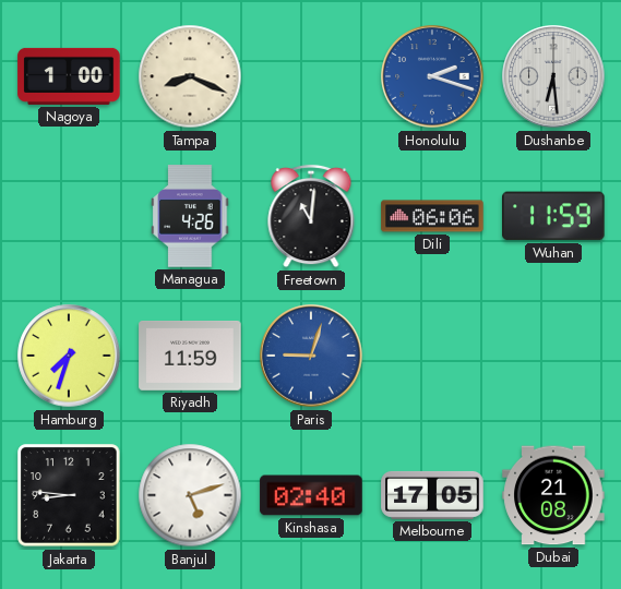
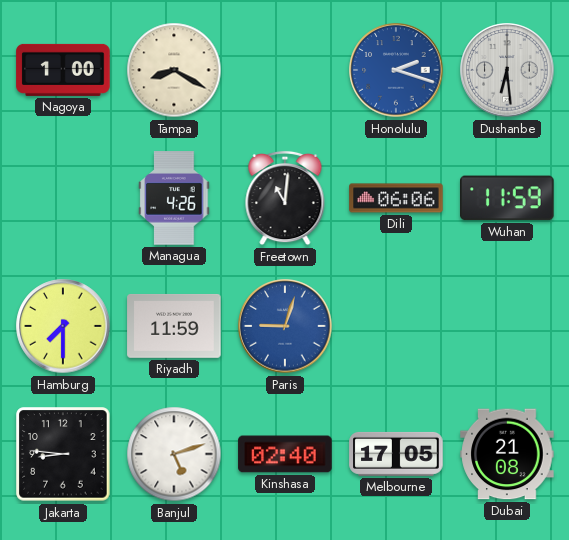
Tampa: 8:19 -> 8:20 (174, 70)
Hamburg: 7:33 -> 7:30 (63, 326)
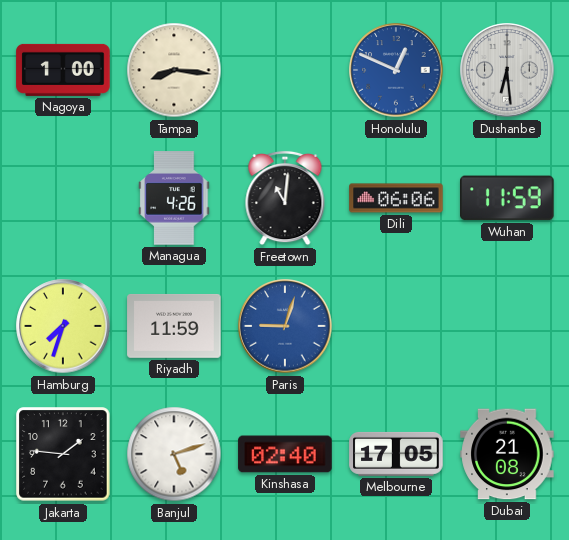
Tampa: 8:20 -> 8:16 (174, 70)
Honolulu: 2:18 -> 12:49 (396, 70)
Hamburg: 7:30 -> 7:33 (63, 326)
Jakarta: 8:46 -> 1:46 (63, 454)
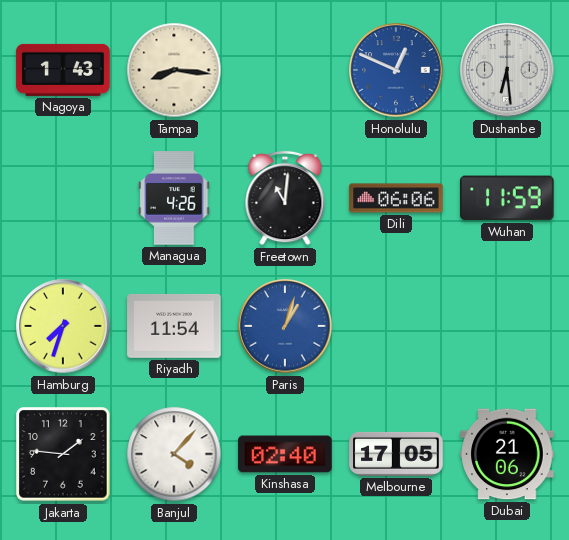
Nagoya: 1:00 -> 1:43 (63, 70)
Riyadh: 11:59 -> 11:54 (174, 326)
Paris: 9:03 -> 1:03 (285, 326)
Banjul: 5:12 -> 4:07 (174, 454)
Dubai: 21:08 -> 21:06 (507, 454)
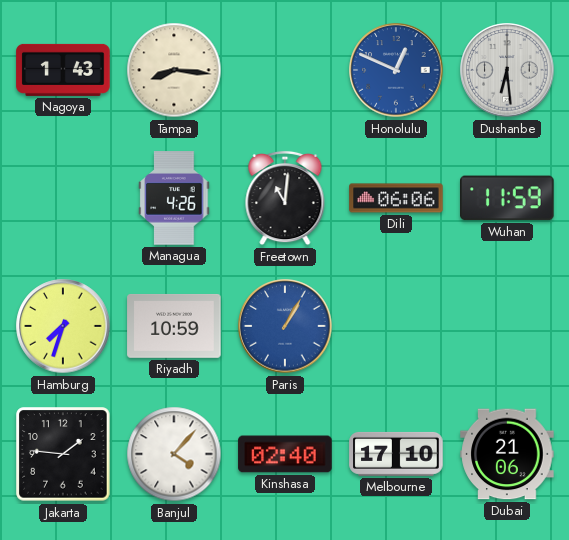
Riyadh: 11:54 -> 10:59 (174, 326)
Paris: 1:03 -> 1:05 (285, 326)
Melbourne: 17:05 -> 17:10 (396, 454)
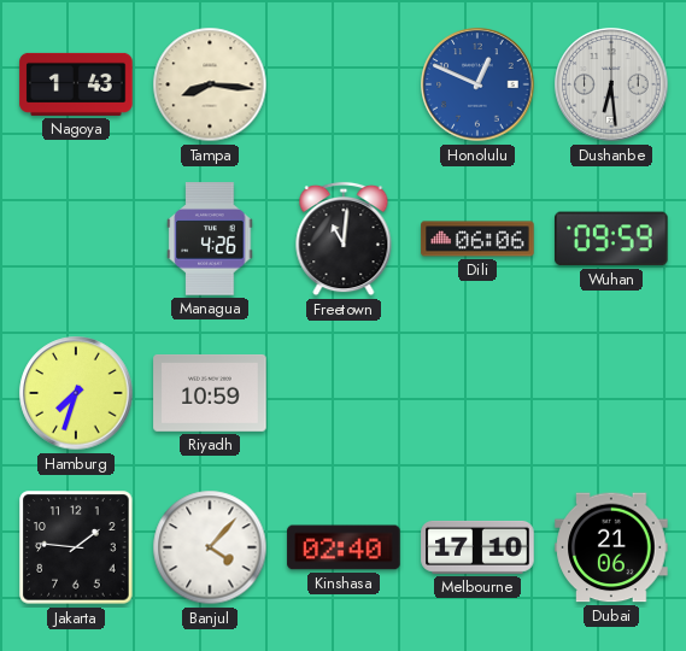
Wuhan: 11:59 -> 09:59 (612, 239)
Paris: 1:05 -> none (285, 326)
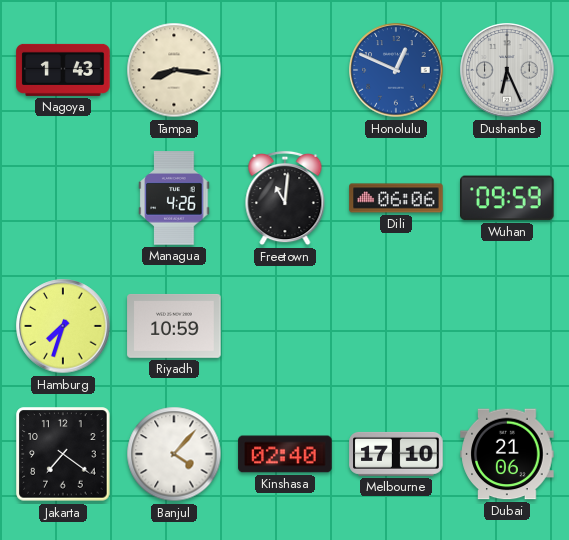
Dushanbe: 6:29 -> 6:26 (507, 70)
Jakarta: 1:46 -> 7:21 (63, 454)
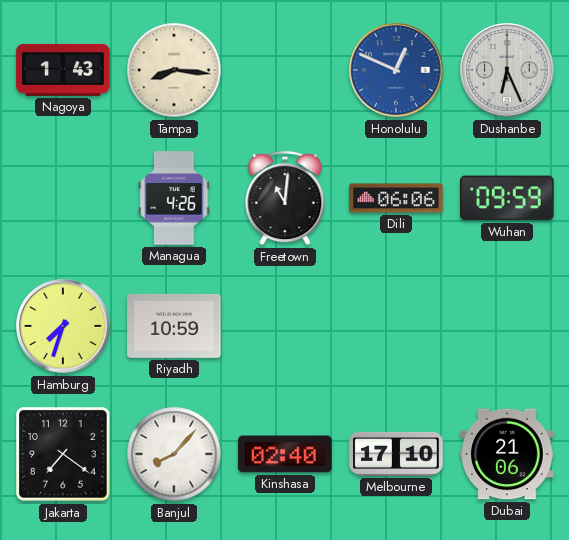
Banjul: 4:07 -> 8:07 (174, 454)
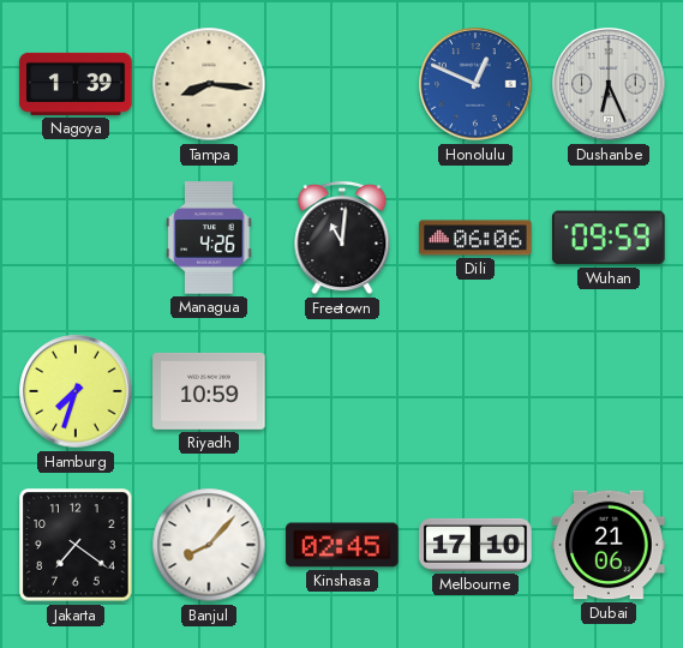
Nagoya: 1:43 -> 1:39 (76, 84)
Kinshasa: 02:40 -> 02:45 (342, 545)
